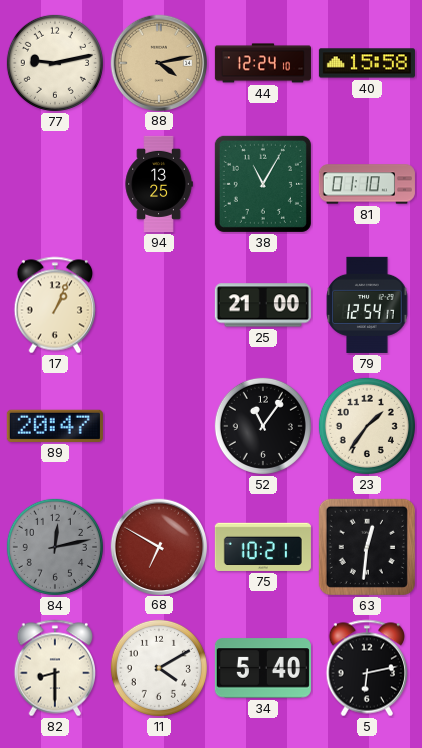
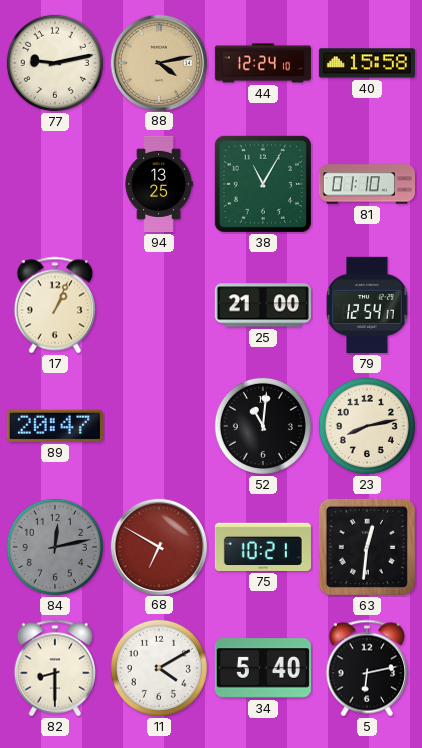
52: 11:06 -> 11:01 (263, 426)
23: 1:36 -> 8:13 (367, 426)
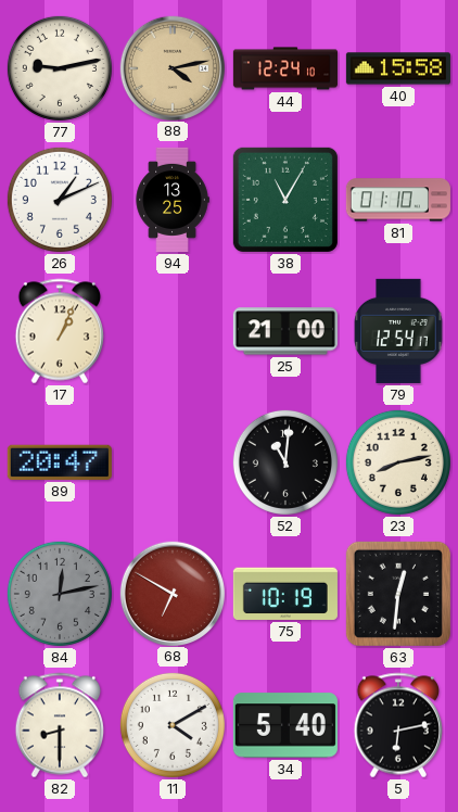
26: none -> 1:11 (60, 200)
75: 10:21 -> 10:19 (285, 594)
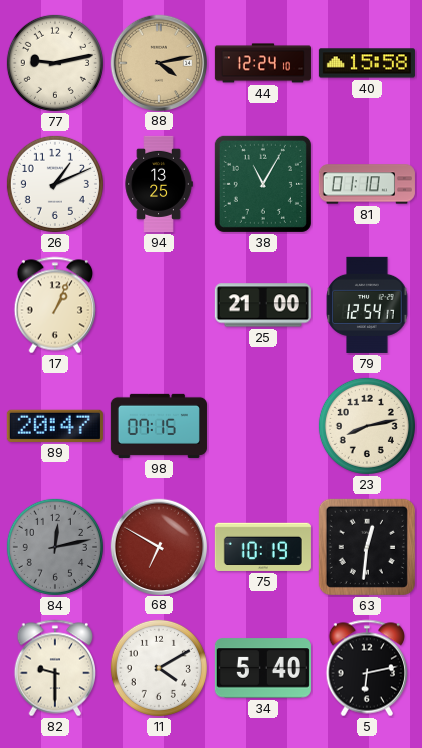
98: none -> 07:15 (159, 426)
52: 11:01 -> none (285, 462)
82: 8:30 -> 9:30 (54, 668)
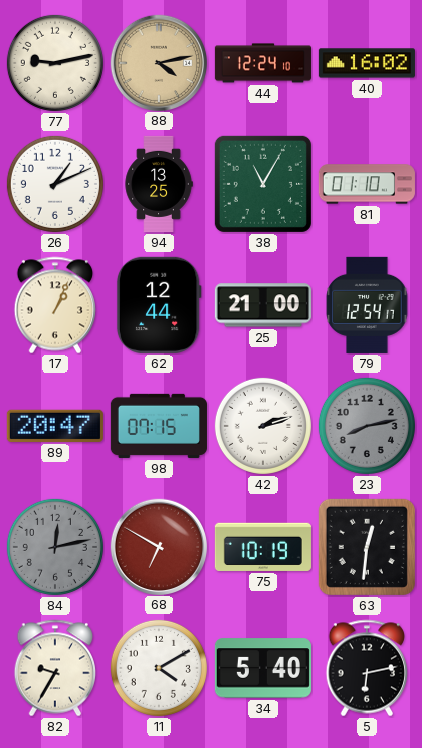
40: 15:58 -> 16:02 (367, 63)
62: none -> 12:44 (159, 305)
42: none -> 2:12 (263, 426)
23 dial: cream -> grey (367, 426)
82: 9:30 -> 9:35 (54, 668)
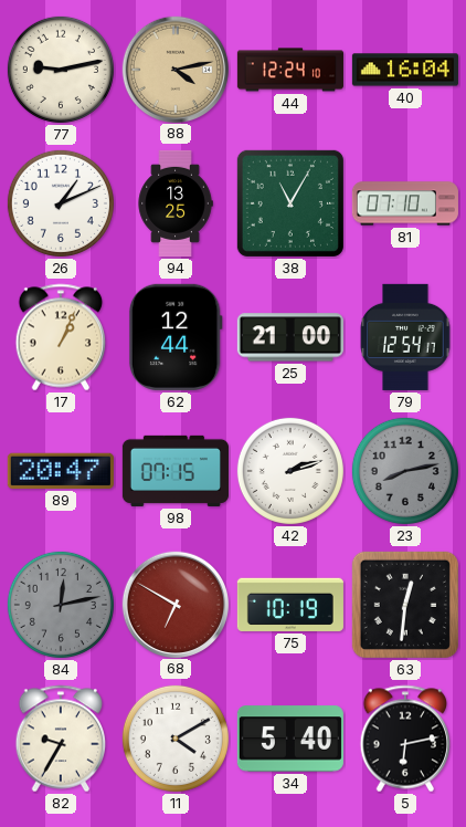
40: 16:02 -> 16:04 (405, 70)
81: 01:10 -> 07:10 (405, 203)
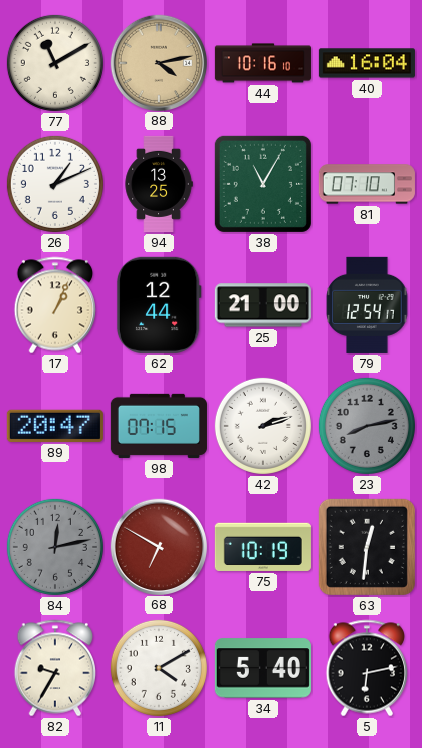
77: 9:13 -> 11:10 (55, 63)
44: 12:24 -> 10:16 (263, 63)
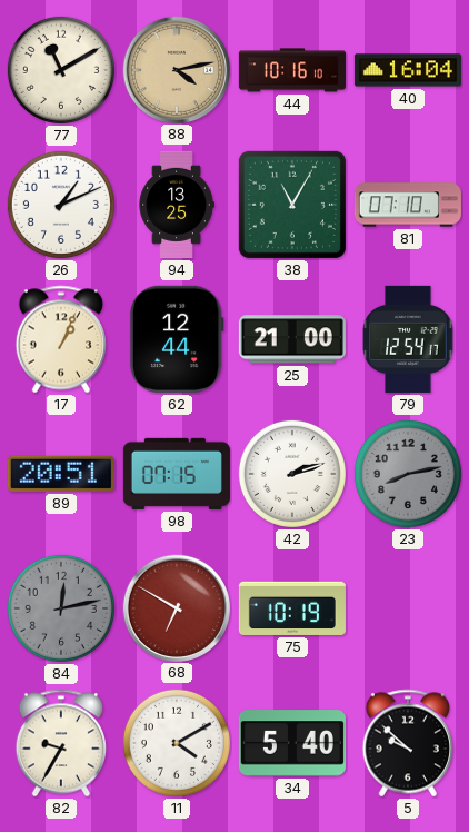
89: 20:47 -> 20:51 (61, 474)
63: 12:31 -> none (367, 547)
5: 6:13 -> 9:52 (407, 743)
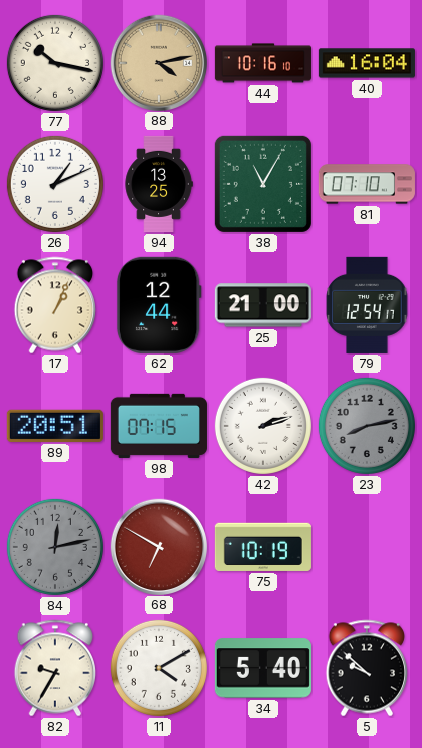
77: 11:10 -> 10:17 (55, 63)
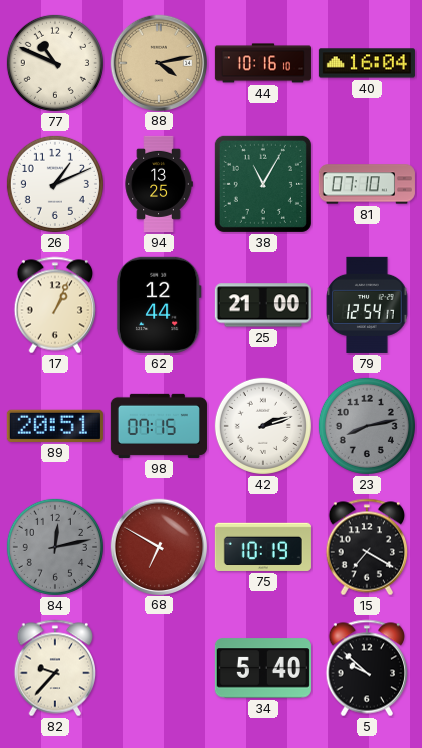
77: 10:17 -> 10:49 (55, 63)
15: none -> 7:20 (366, 547)
82: 9:35 -> 9:37 (54, 668)
11: 4:10 -> none (159, 668)
